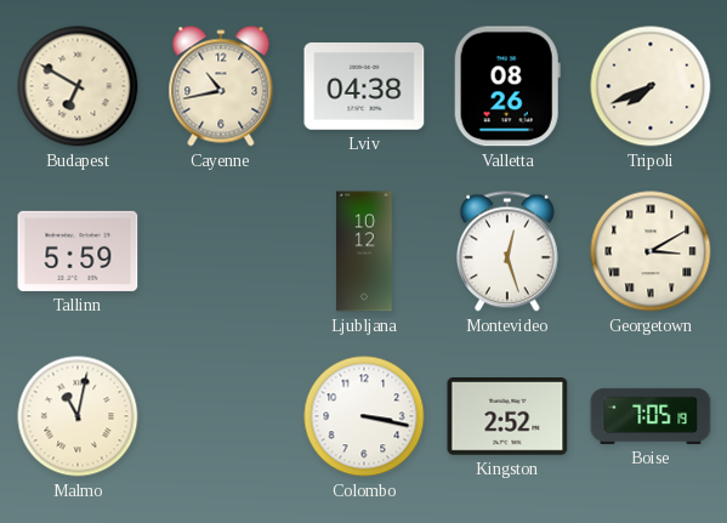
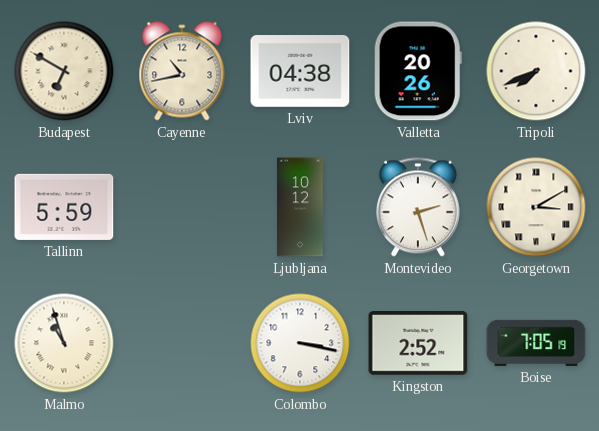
Valletta: 08:26 -> 20:26 (418, 71)
Montevideo: 12:27 -> 2:27 (418, 207)
Malmo: 11:02 -> 10:57 (64, 343)
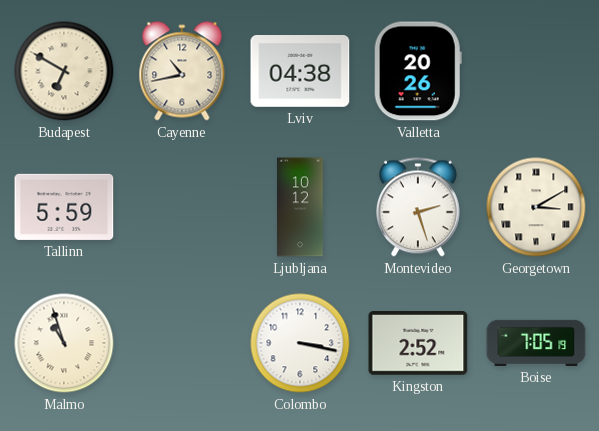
Tripoli: 7:41 -> none (536, 71)
